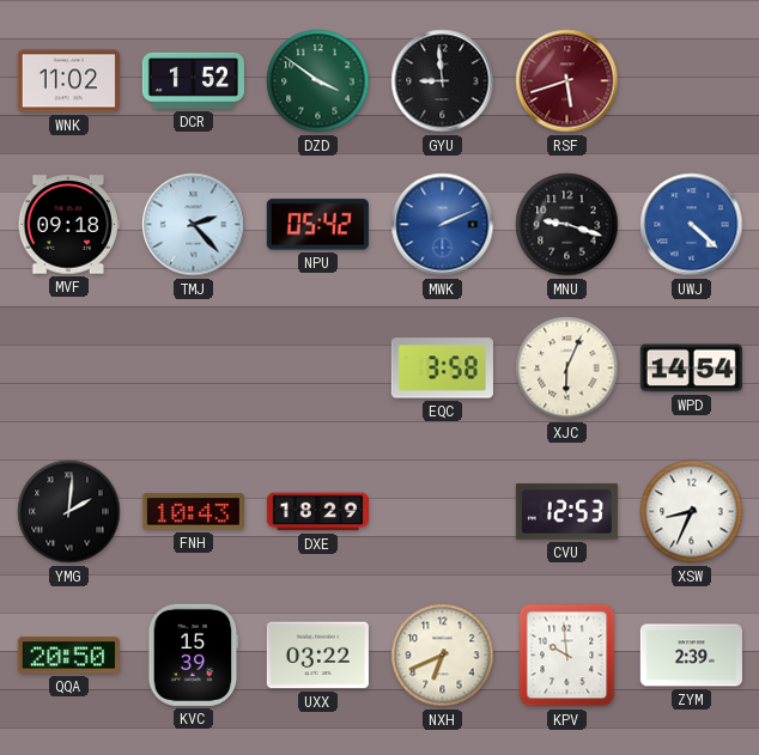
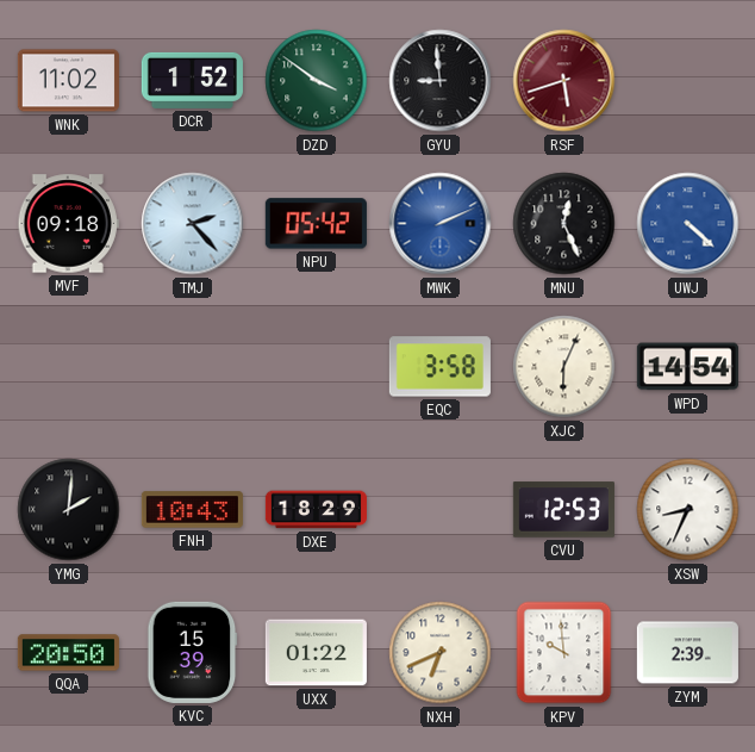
MNU: 9:18 -> 12:26 (564, 224)
UXX: 03:22 -> 01:22 (316, 653)
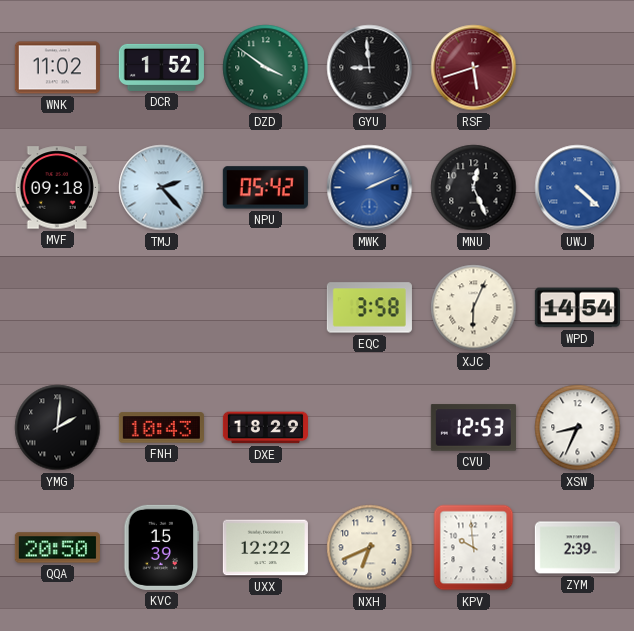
UXX: 01:22 -> 12:22 (265, 548)
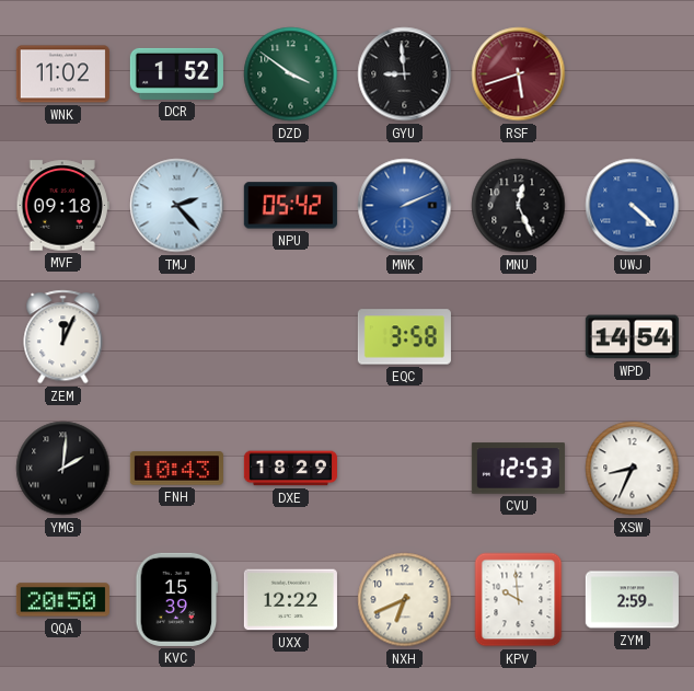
ZEM: none -> 12:04 (63, 337)
XJC: 6:04 -> none (474, 308)
ZYM: 2:39 -> 2:59 (632, 600)
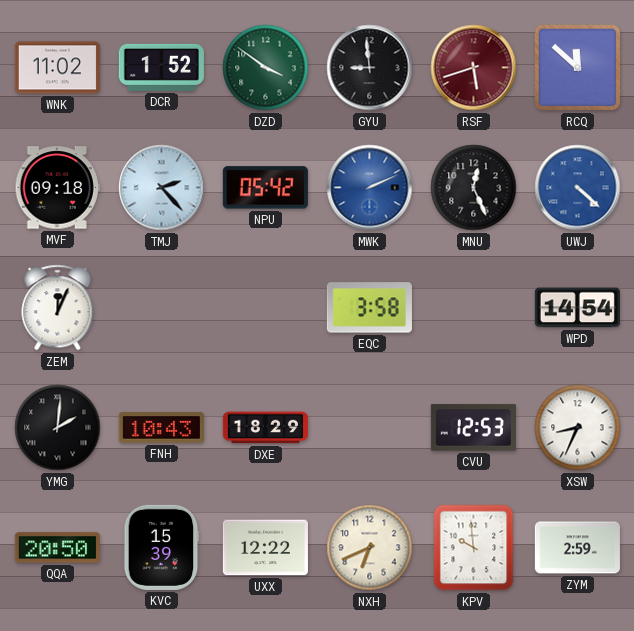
RCQ: none -> 11:52 (578, 68)
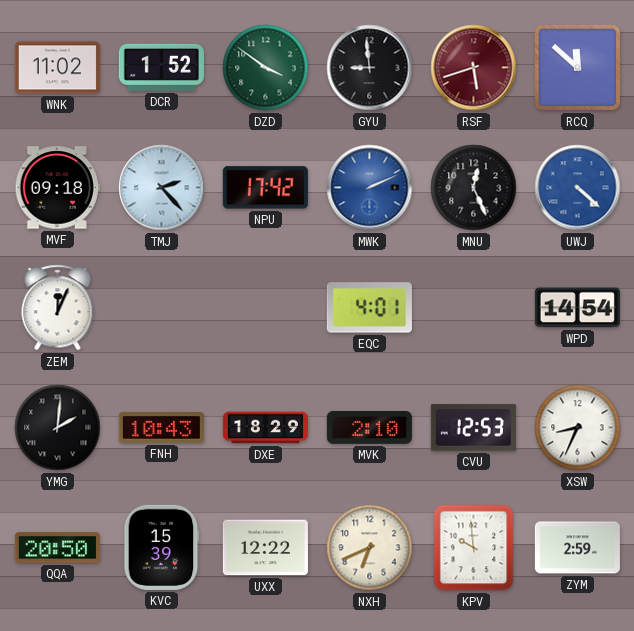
NPU: 05:42 -> 17:42 (265, 188)
EQC: 3:58 -> 4:01 (369, 308)
MVK: none -> 2:10 (369, 427)
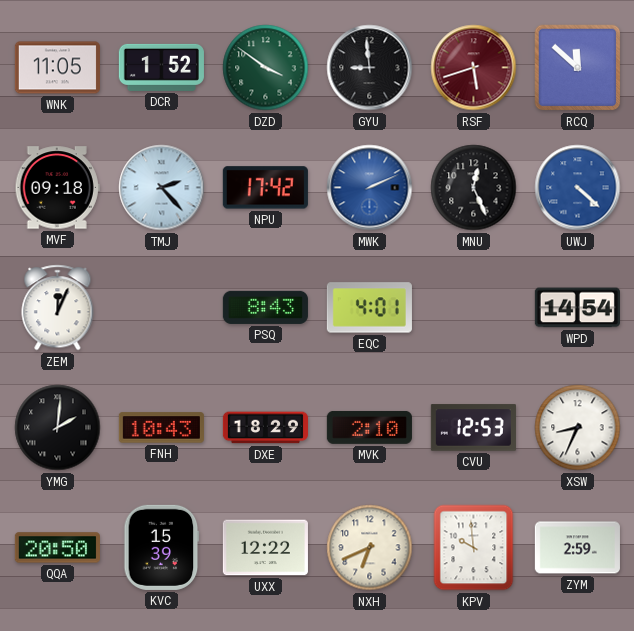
WNK: 11:02 -> 11:05 (57, 68)
PSQ: none -> 8:43 (265, 307)
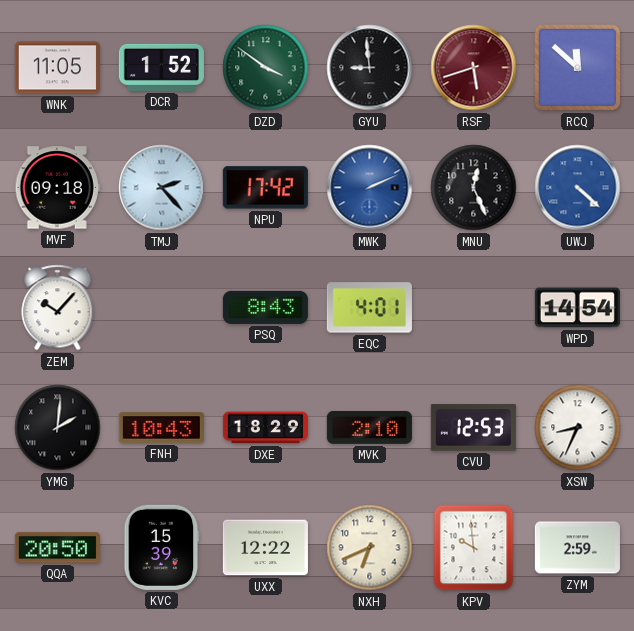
ZEM: 12:04 -> 10:07 (58, 308)
